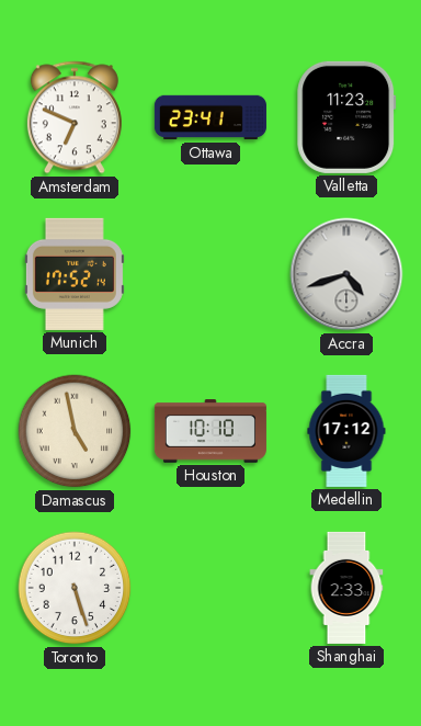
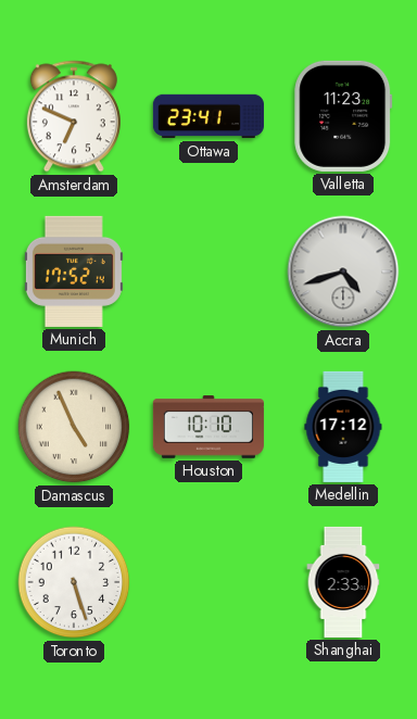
Damascus: 4:58 -> 4:56 (74, 427)
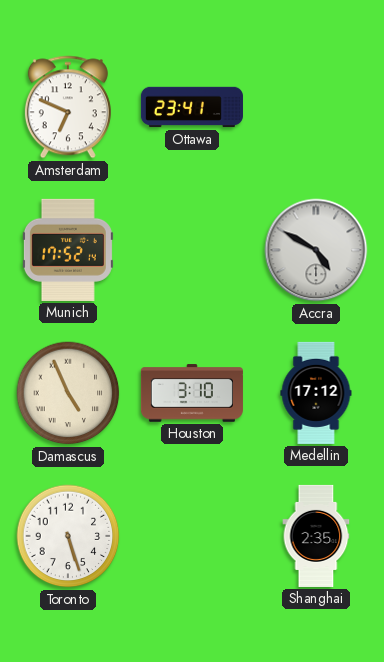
Valletta: 11:23 -> none (343, 116)
Accra: 4:42 -> 4:50 (316, 250)
Houston: 10:10 -> 3:10 (192, 393)
Shanghai: 2:33 -> 2:35 (316, 536)
